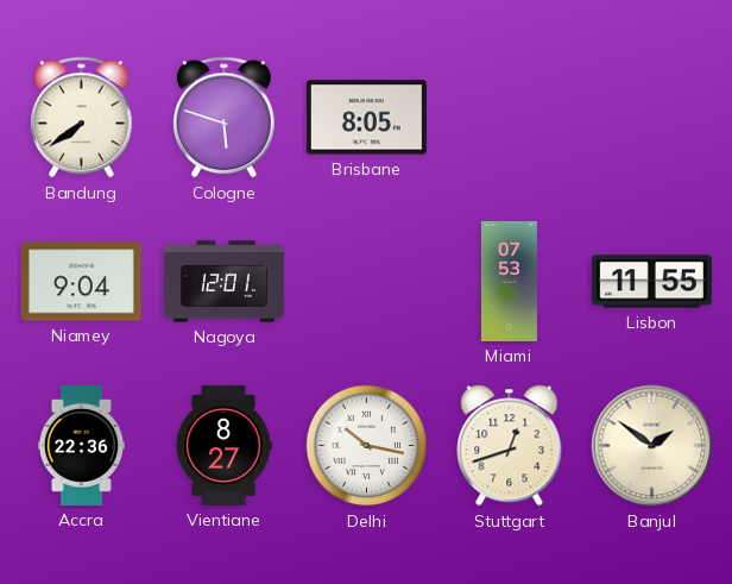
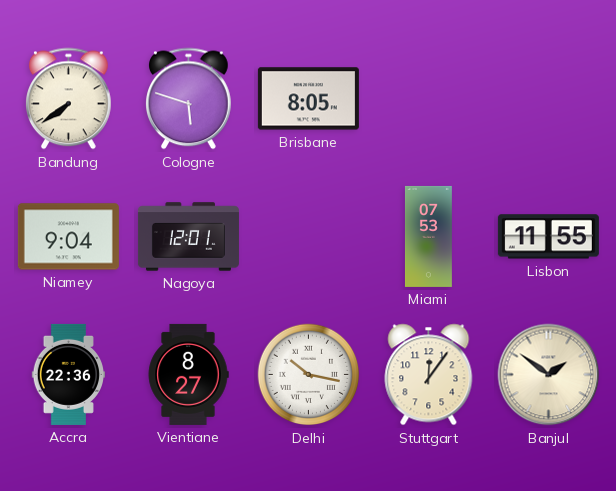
Stuttgart: 12:42 -> 12:06 (429, 375)
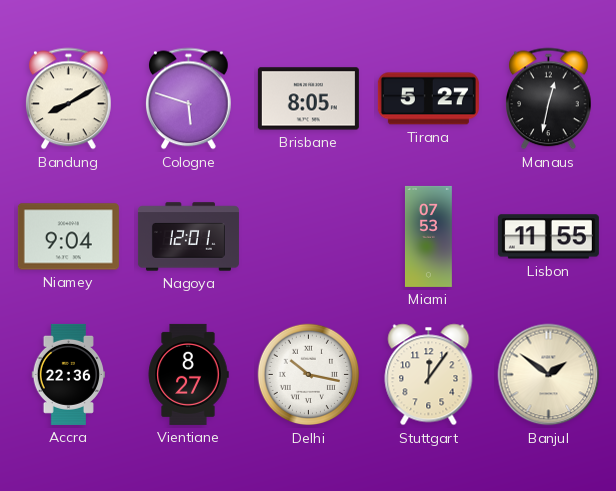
Bandung: 7:39 -> 8:10 (69, 99)
Tirana: none -> 5:27 (428, 99)
Manaus: none -> 12:32 (549, 99)
